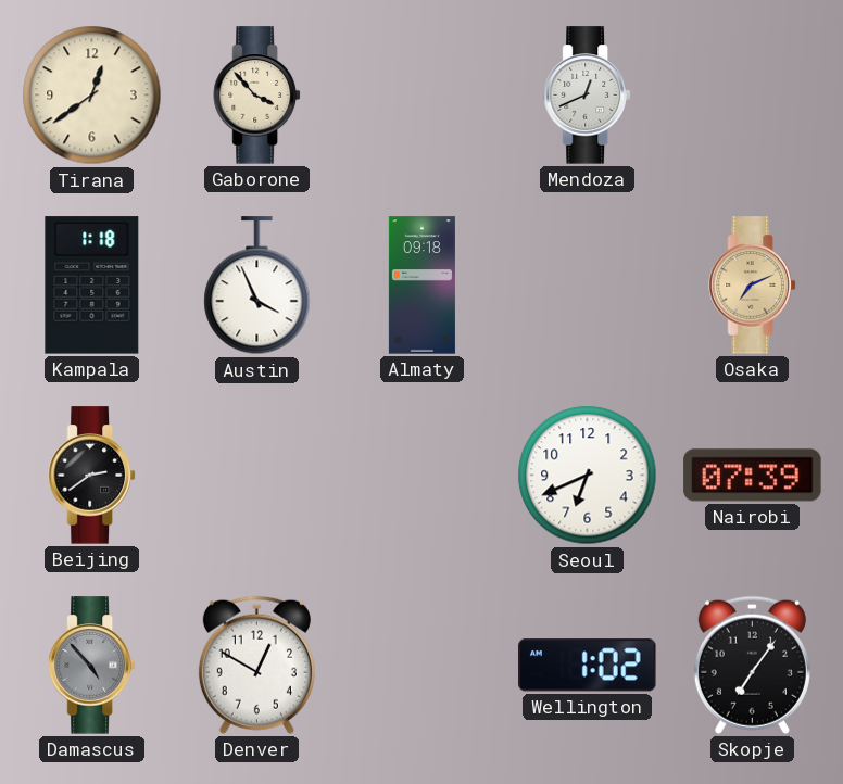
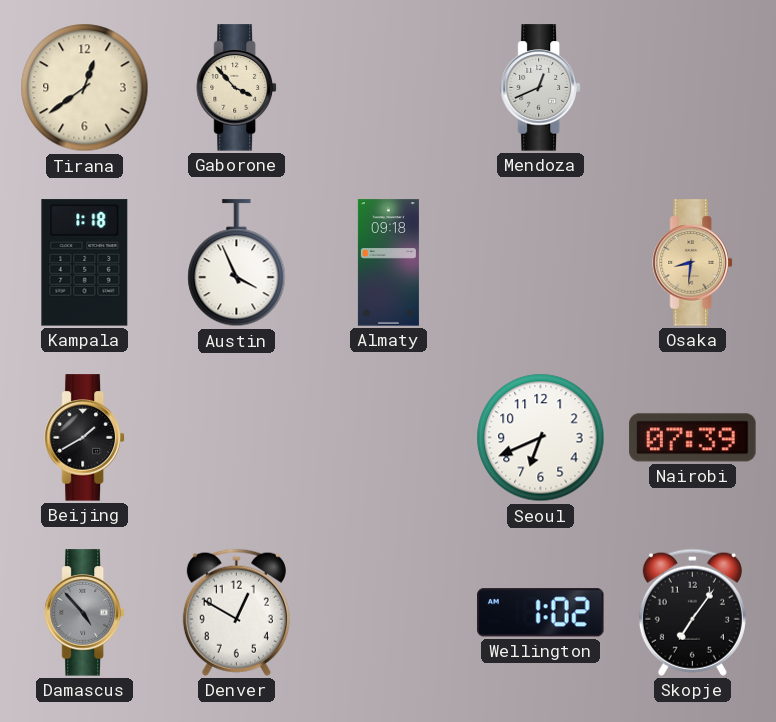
Osaka: 7:11 -> 8:31 (693, 263)
Beijing: 2:39 -> 1:40 (85, 438)
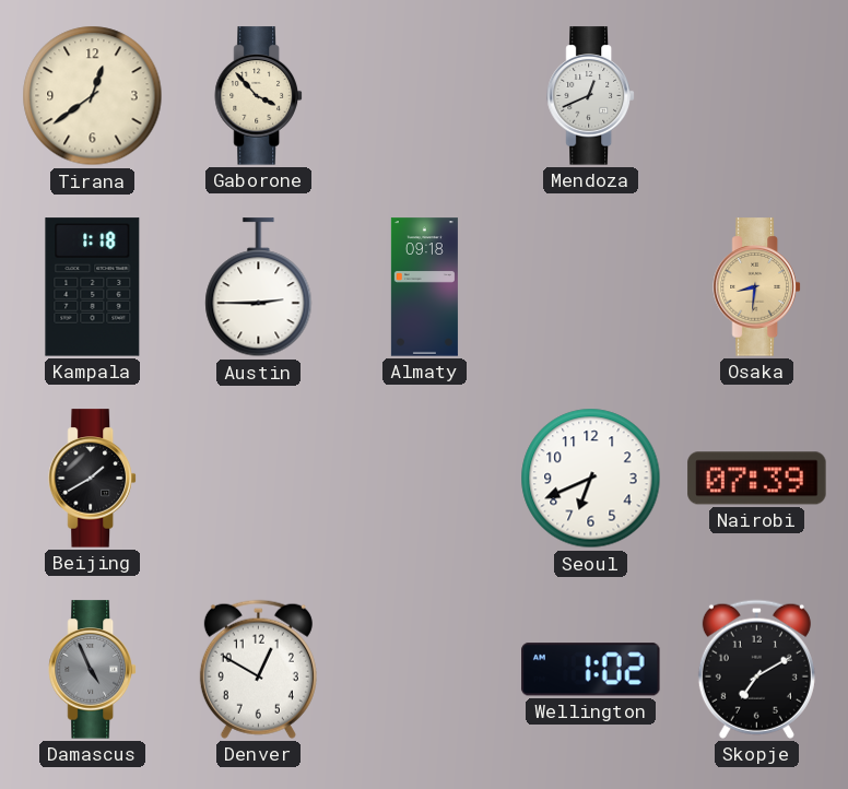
Austin: 3:56 -> 2:45 (259, 287)
Damascus: 4:53 -> 4:56 (93, 670)
Skopje: 7:06 -> 7:10 (756, 669)
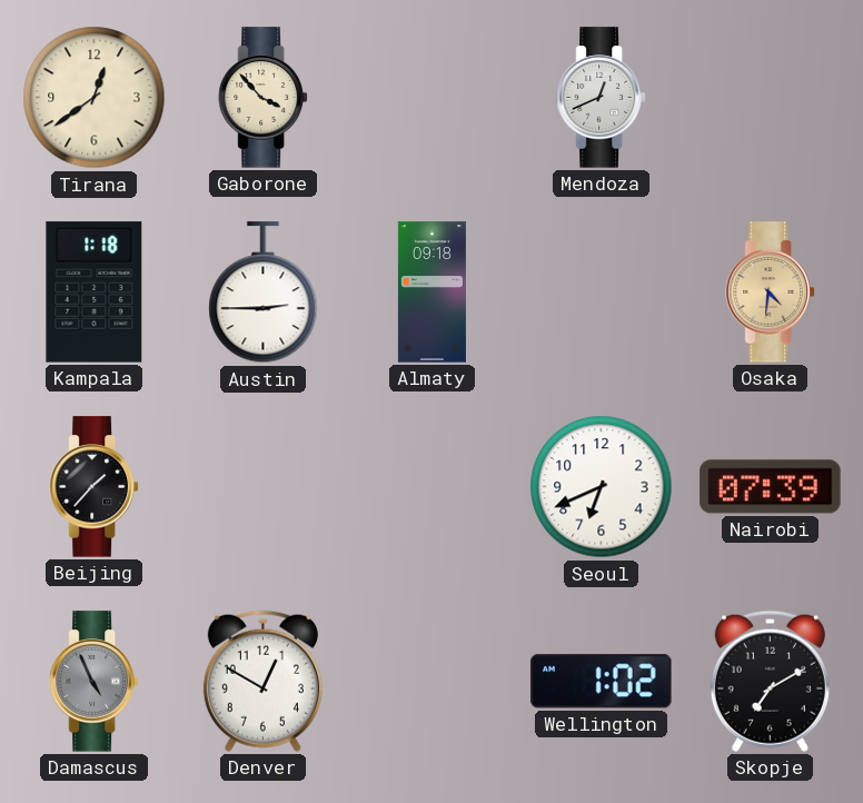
Osaka: 8:31 -> 4:31 (771, 293)
Beijing: 1:40 -> 1:37 (95, 487)
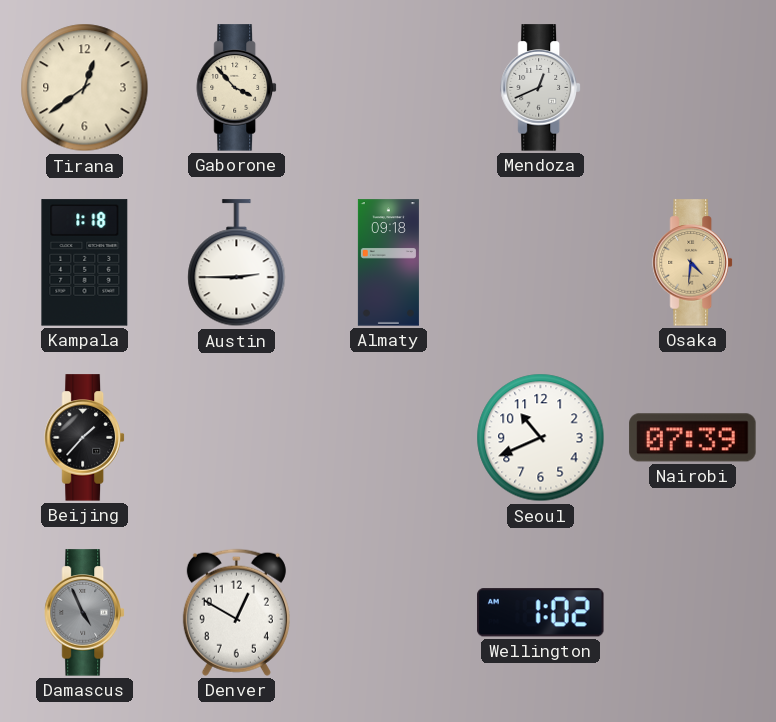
Seoul: 6:41 -> 10:41 (541, 438)
Skopje: 7:10 -> none (770, 681)
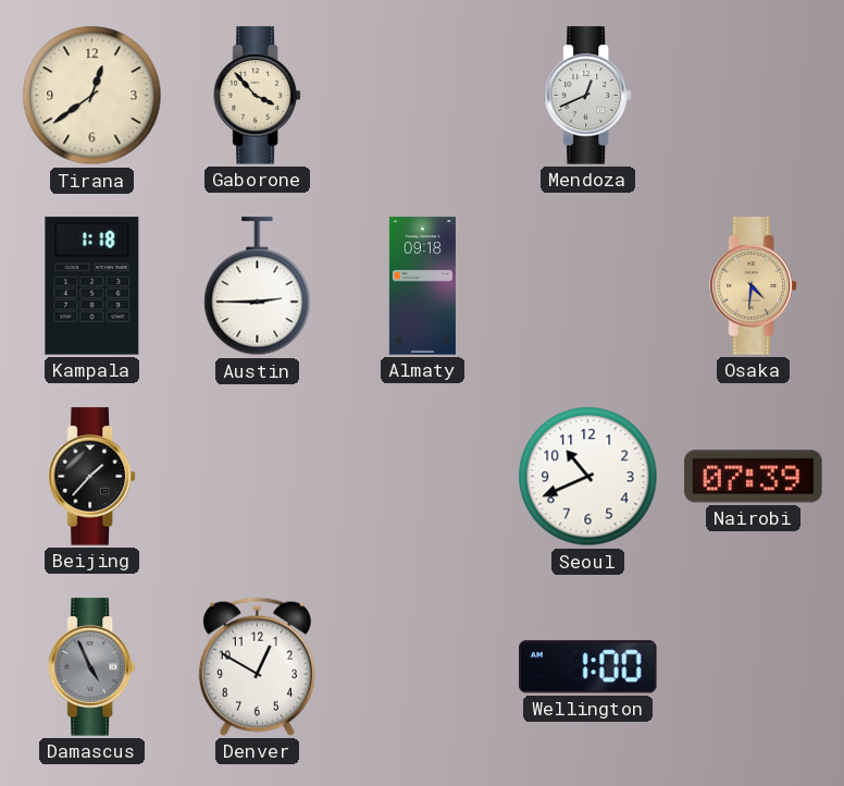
Wellington: 1:02 -> 1:00 (588, 667)
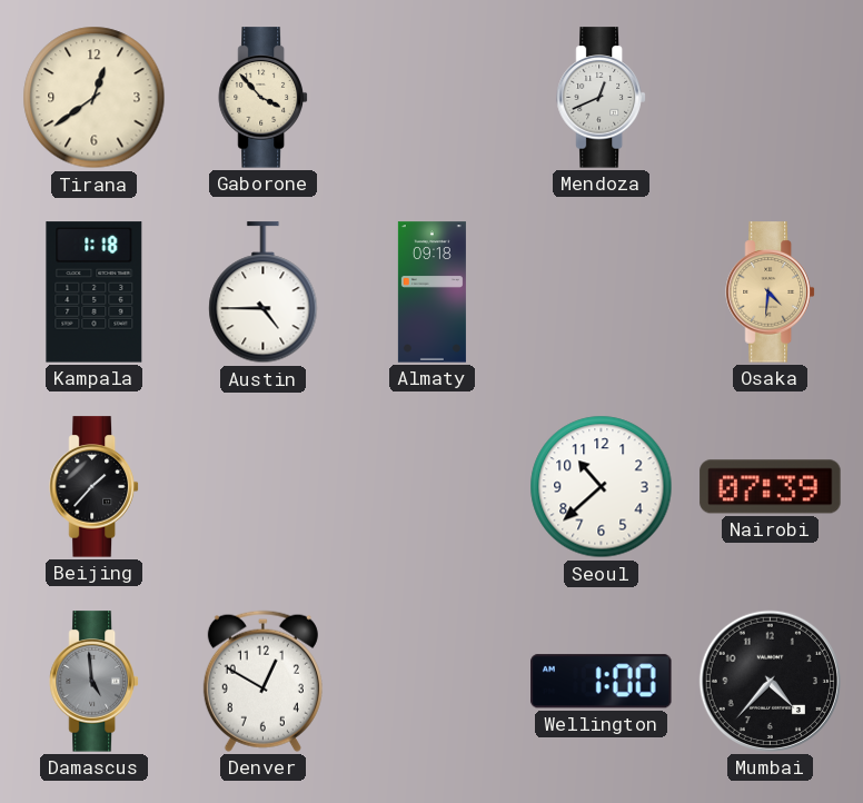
Austin: 2:45 -> 4:45 (264, 293)
Seoul: 10:41 -> 10:38 (602, 487)
Damascus: 4:56 -> 4:59 (95, 682)
Mumbai: none -> 4:37 (770, 681)
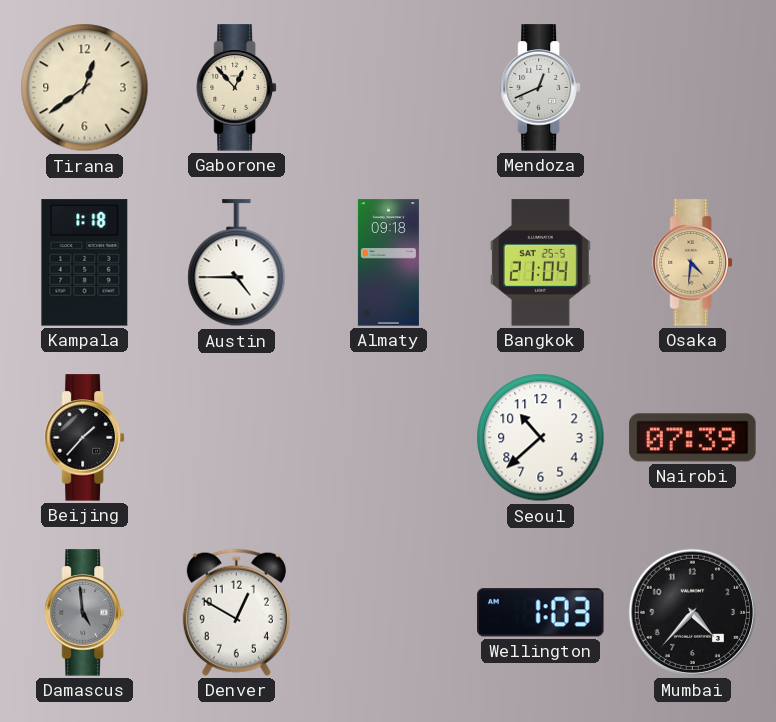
Gaborone: 3:53 -> 12:53 (237, 88)
Bangkok: none -> 21:04 (540, 263)
Wellington: 1:00 -> 1:03 (541, 613)
